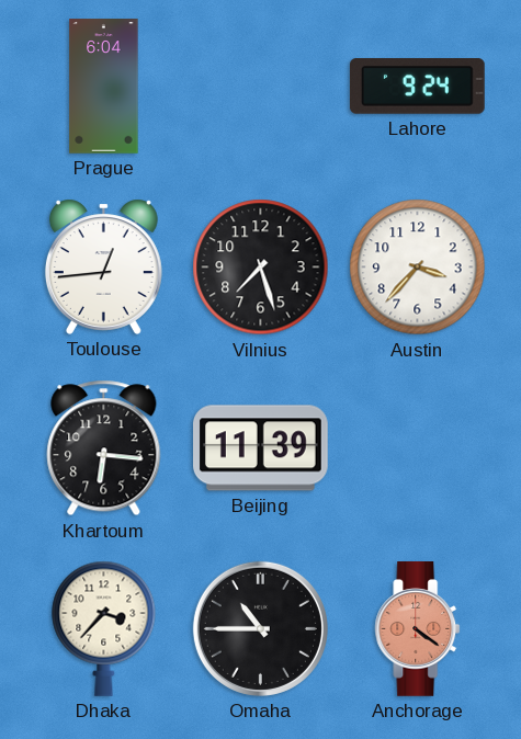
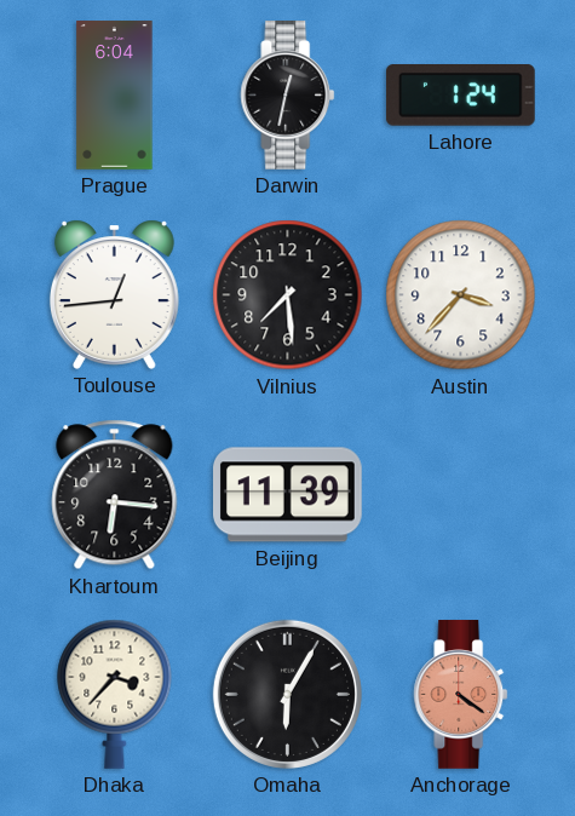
Darwin: none -> 12:32 (288, 96)
Lahore: 9:24 -> 1:24 (460, 96)
Vilnius: 7:27 -> 7:29 (288, 295)
Omaha: 10:45 -> 6:05 (287, 694)
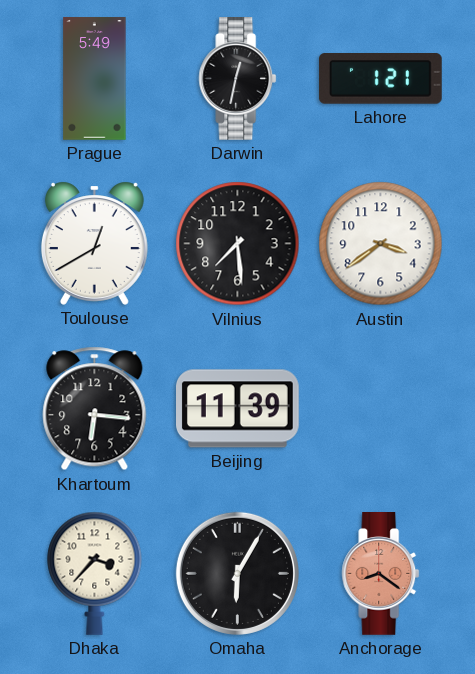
Prague: 6:04 -> 5:49 (95, 79)
Lahore: 1:24 -> 1:21 (380, 79)
Toulouse: 12:44 -> 12:40 (94, 243)
Austin: 3:37 -> 3:39 (381, 244)
Anchorage: 4:21 -> 8:21 (381, 574)
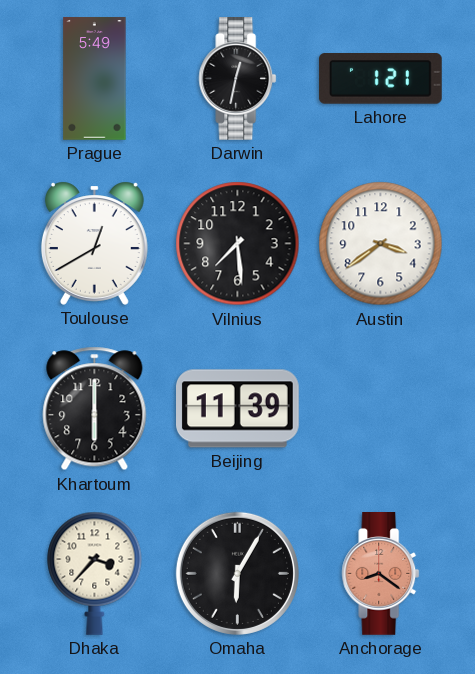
Khartoum: 6:16 -> 6:00 (95, 409)
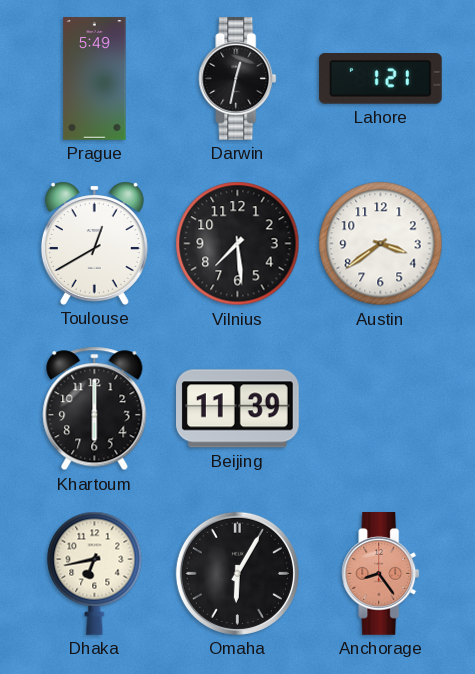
Dhaka: 3:37 -> 6:43 (95, 573)
Anchorage: 8:21 -> 8:24 (381, 574)
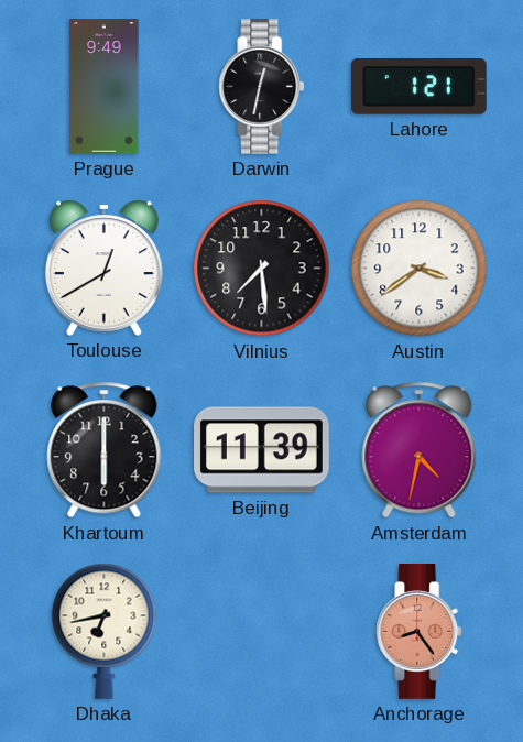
Prague: 5:49 -> 9:49 (105, 87)
Amsterdam: none -> 4:32 (420, 450)
Omaha: 6:05 -> none (237, 573)
